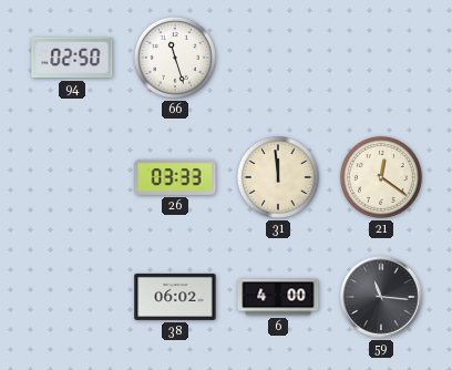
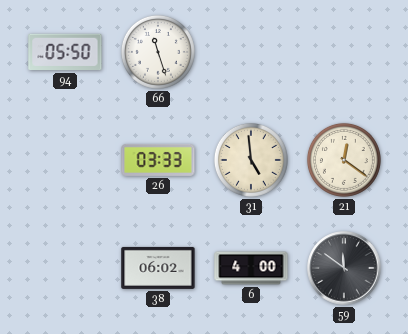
94: 02:50 -> 05:50 (65, 52)
31: 11:59 -> 4:59 (251, 160)
59: 11:16 -> 11:51 (344, 268)
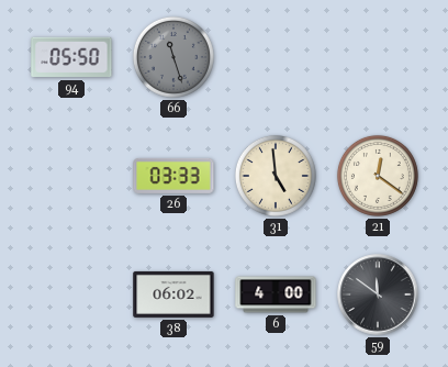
66 dial: white -> grey (173, 57)
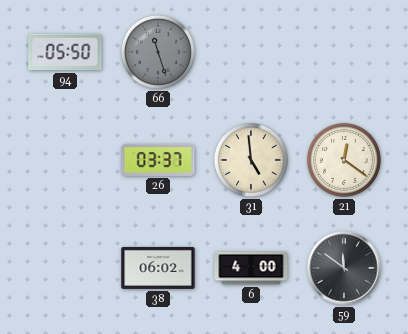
26: 03:33 -> 03:37 (158, 160)
